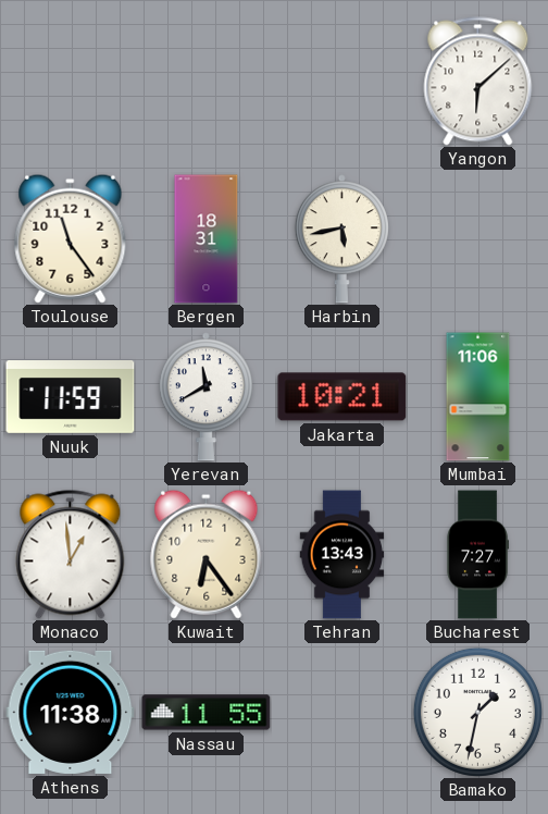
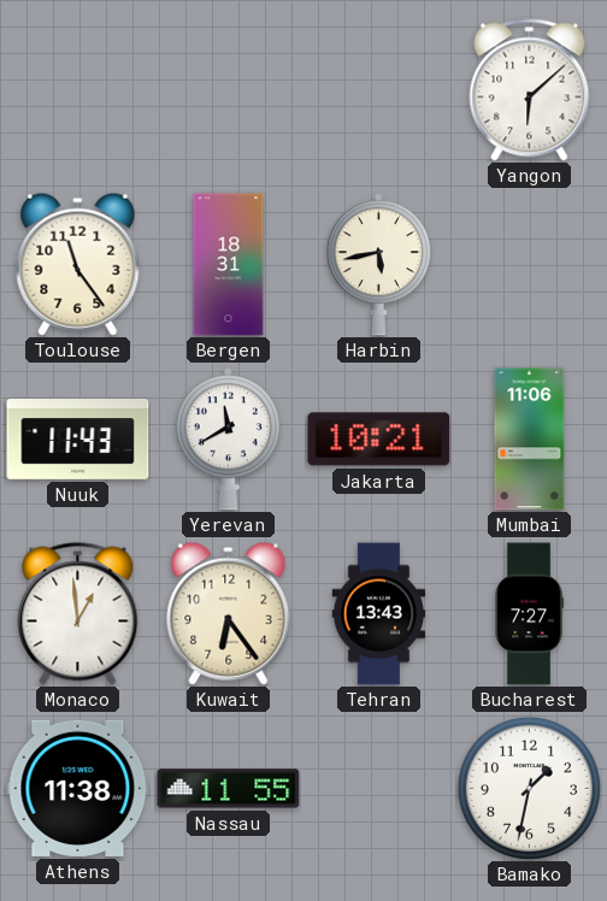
Nuuk: 11:59 -> 11:43 (78, 440)
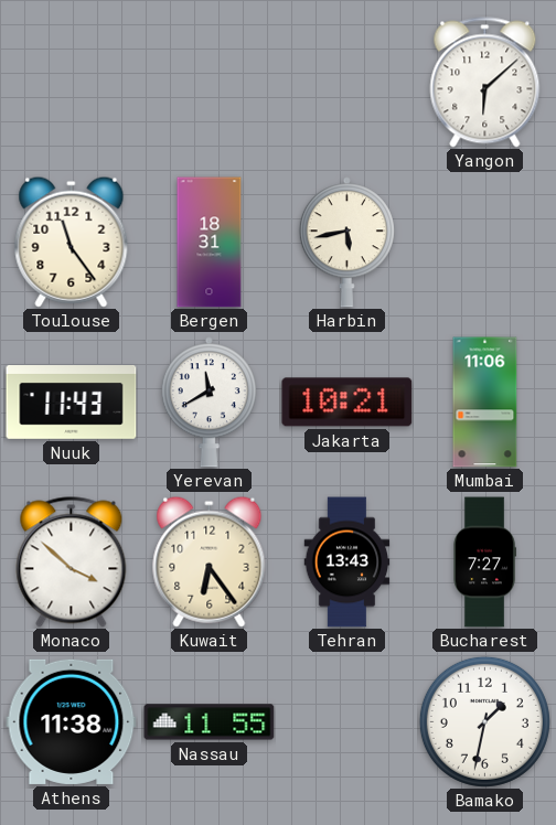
Monaco: 12:59 -> 3:52 (72, 562)
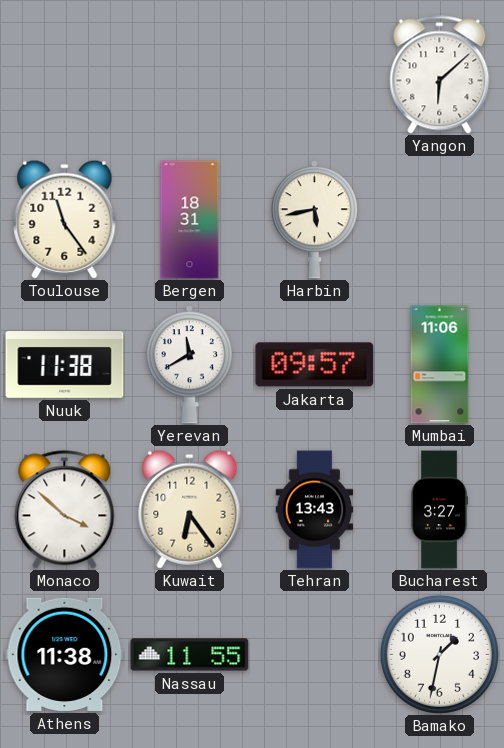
Nuuk: 11:43 -> 11:38 (65, 365)
Jakarta: 10:21 -> 09:57 (315, 365)
Bucharest: 7:27 -> 3:27 (439, 510)
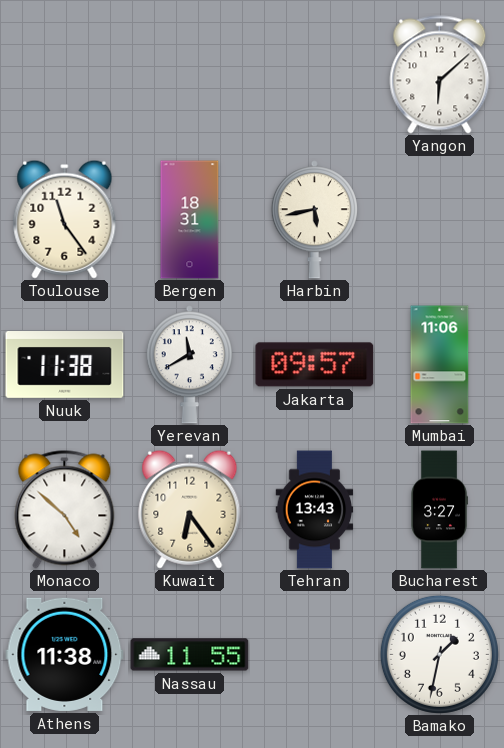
Monaco: 3:52 -> 4:52 (65, 510)
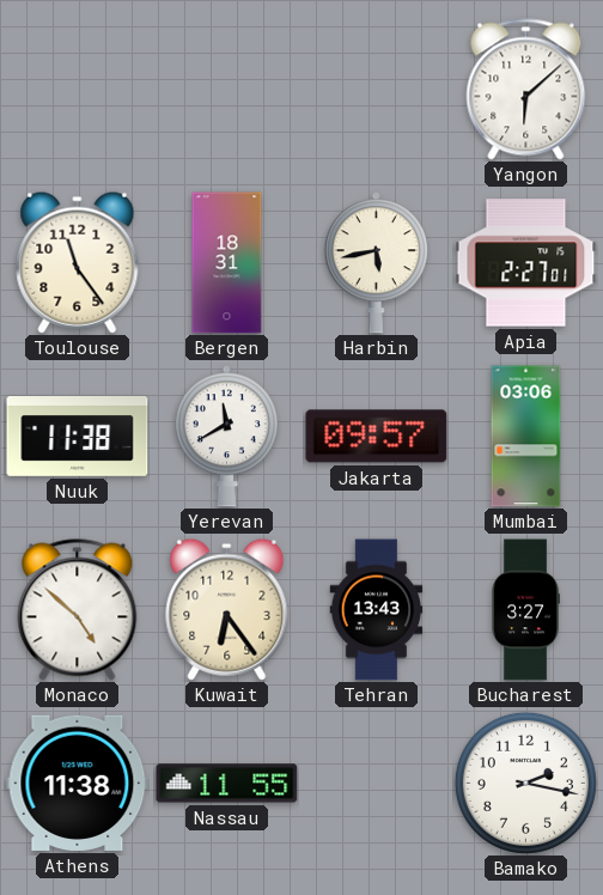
Apia: none -> 2:27 (526, 263)
Mumbai: 11:06 -> 03:06 (526, 437)
Bamako: 1:32 -> 2:17 (525, 783)
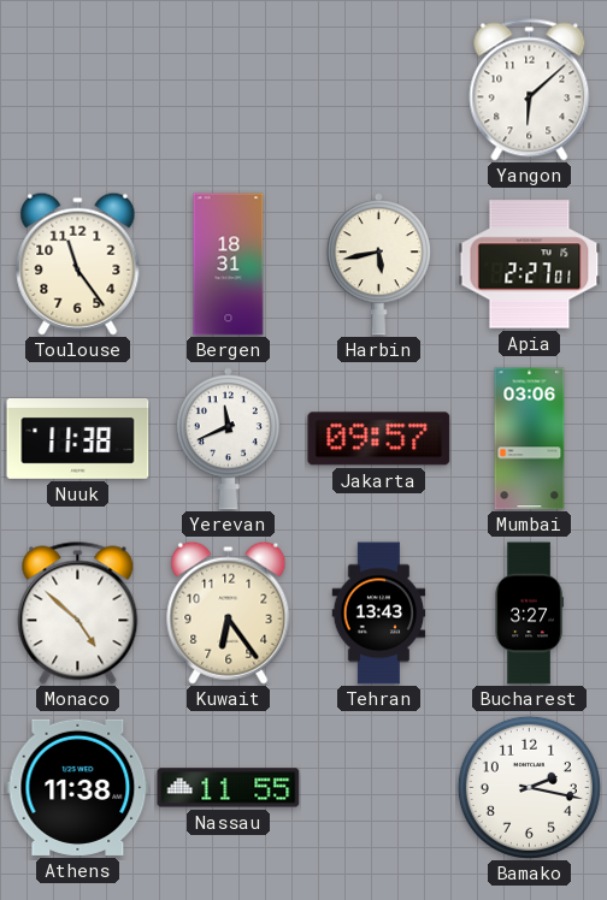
Yerevan: 11:40 -> 11:41 (228, 439)
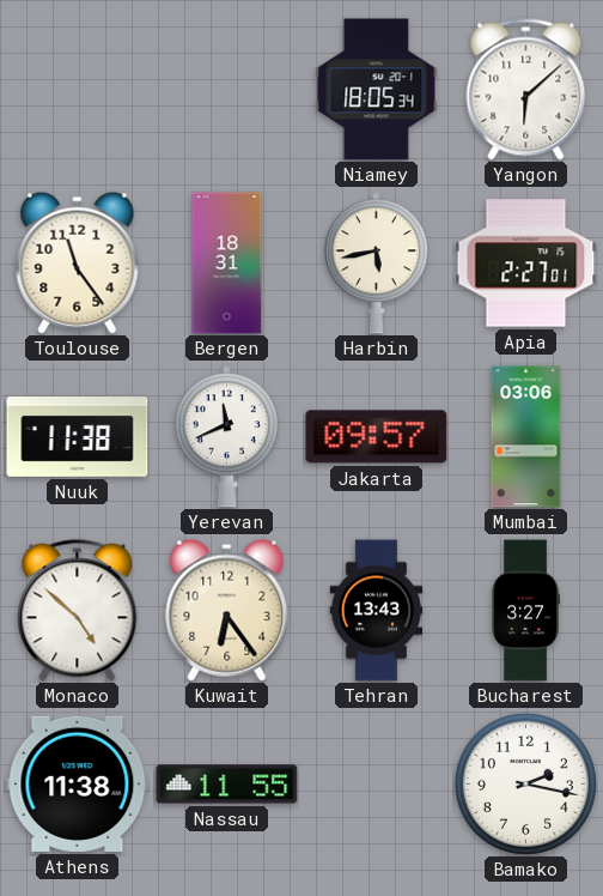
Niamey: none -> 18:05 (377, 90)
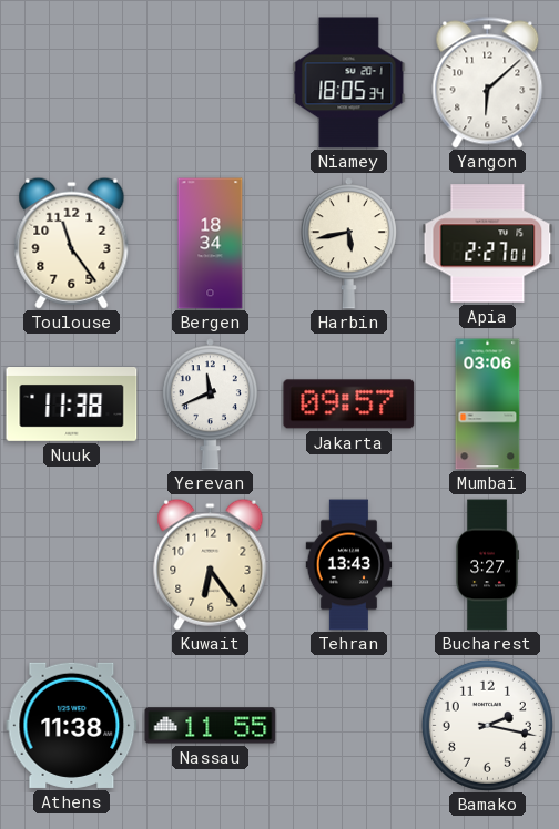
Bergen: 18:31 -> 18:34 (211, 244)
Monaco: 4:52 -> none (78, 611)
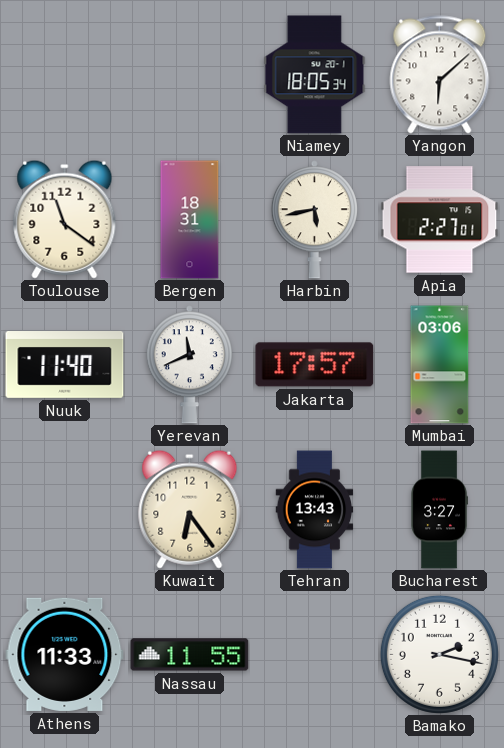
Toulouse: 11:24 -> 11:21 (65, 219)
Bergen: 18:34 -> 18:31 (190, 220)
Nuuk: 11:38 -> 11:40 (65, 365)
Jakarta: 09:57 -> 17:57 (315, 365)
Athens: 11:38 -> 11:33 (65, 654)
